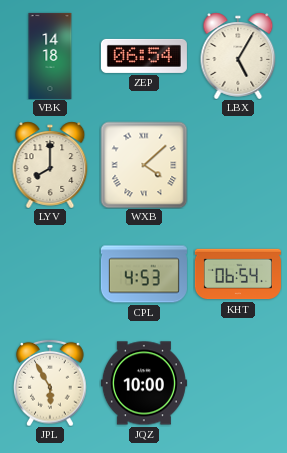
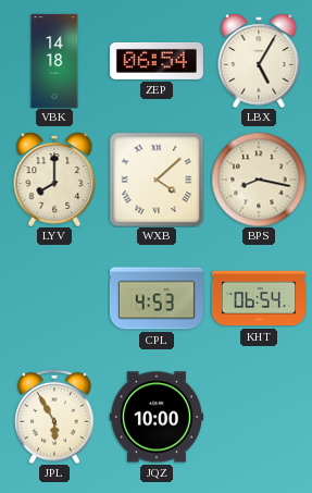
BPS: none -> 8:17 (259, 180)
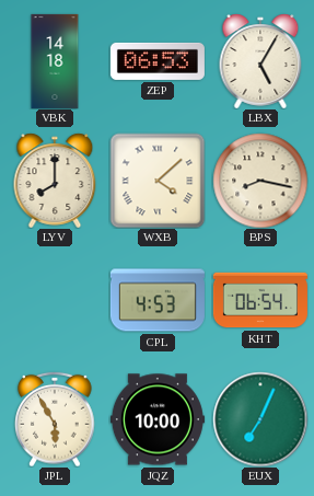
ZEP: 06:54 -> 06:53 (158, 61)
EUX: none -> 7:04 (260, 419)
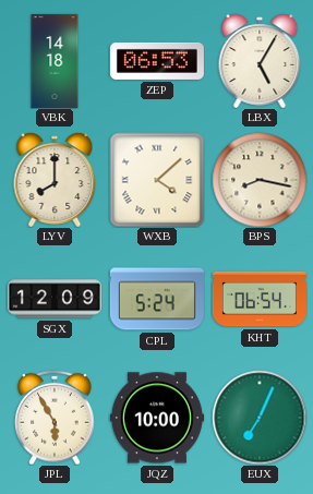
SGX: none -> 12:09 (55, 299)
CPL: 4:53 -> 5:24 (157, 299)
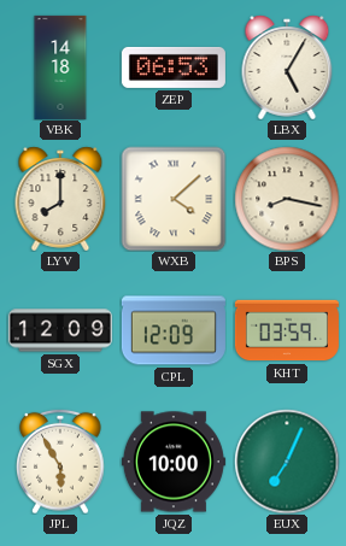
CPL: 5:24 -> 12:09 (174, 330)
KHT: 06:54 -> 03:59 (287, 330)
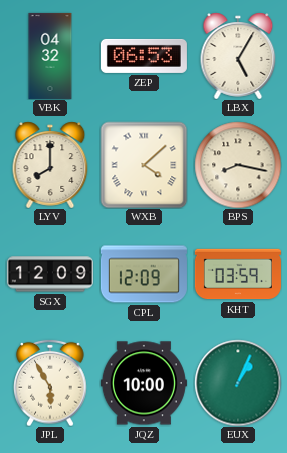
VBK: 14:18 -> 04:32 (50, 56)
EUX: 7:04 -> 1:04 (238, 383)
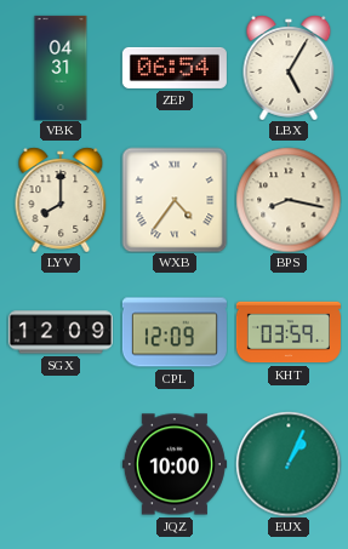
VBK: 04:32 -> 04:31 (61, 68)
ZEP: 06:53 -> 06:54 (175, 68)
WXB: 4:08 -> 4:36 (175, 200)
JPL: 5:55 -> none (50, 383)
